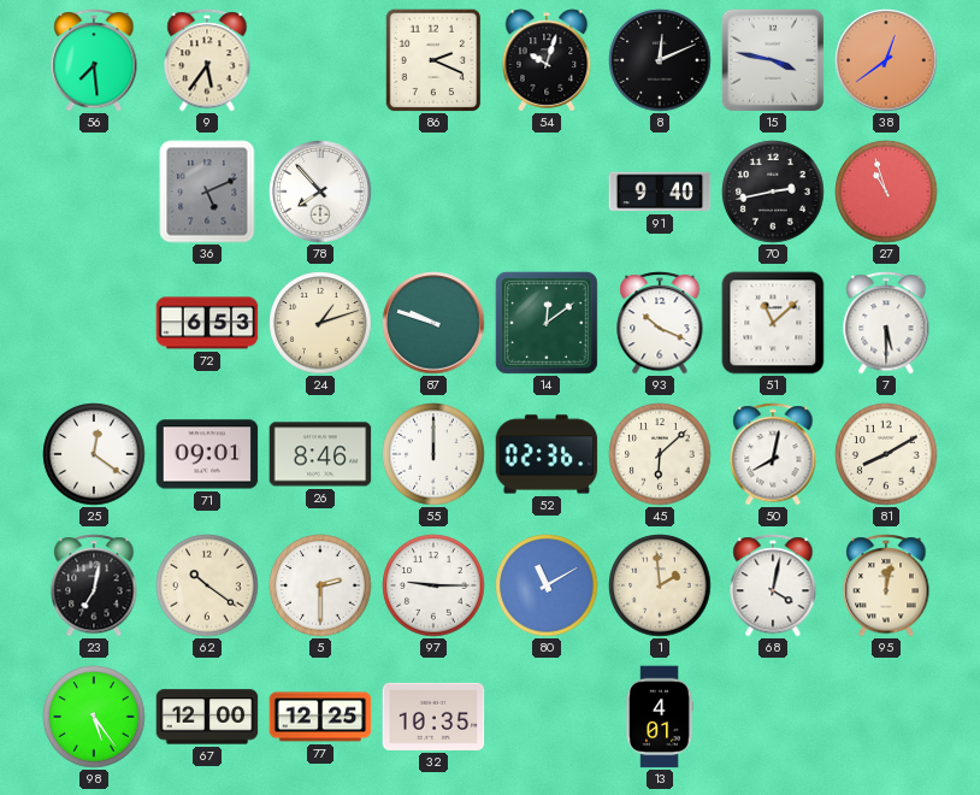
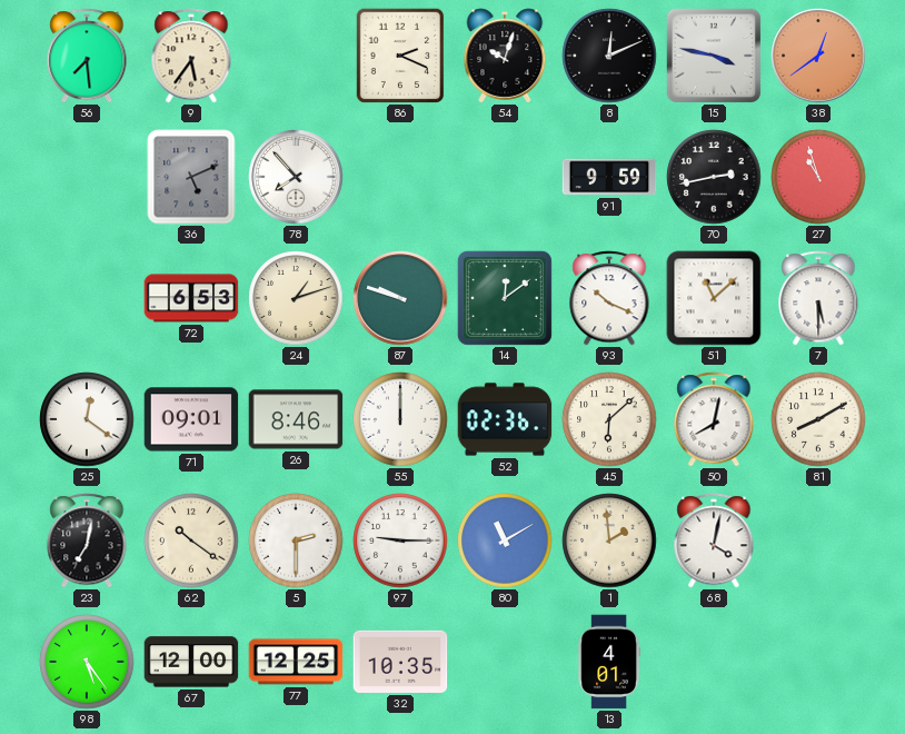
91: 9:40 -> 9:59 (609, 177)
95: 12:02 -> none (886, 585)
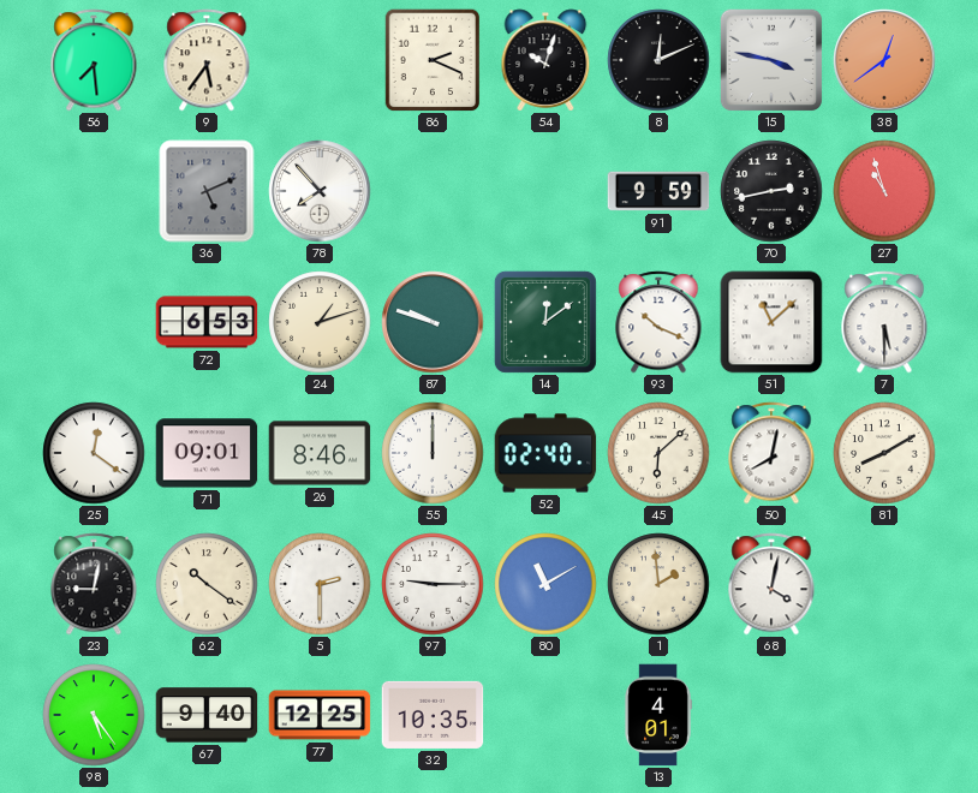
52: 02:36 -> 02:40 (545, 453)
23: 7:02 -> 9:02 (94, 584)
67: 12:00 -> 9:40 (207, 715)
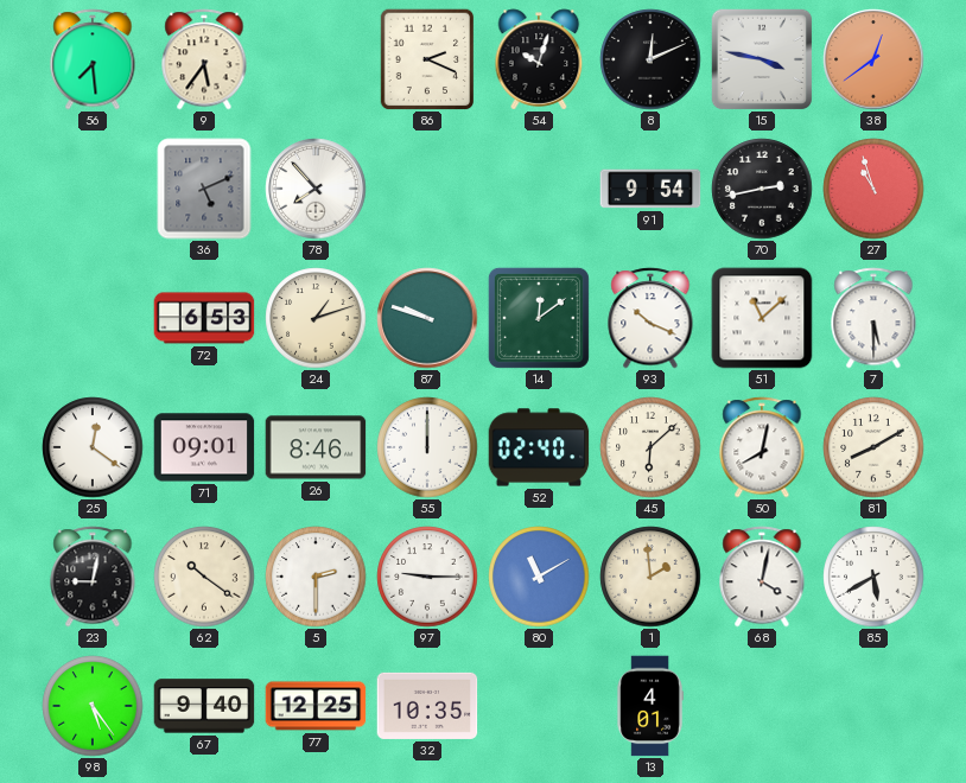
91: 9:59 -> 9:54 (650, 189)
85: none -> 5:40 (873, 577)
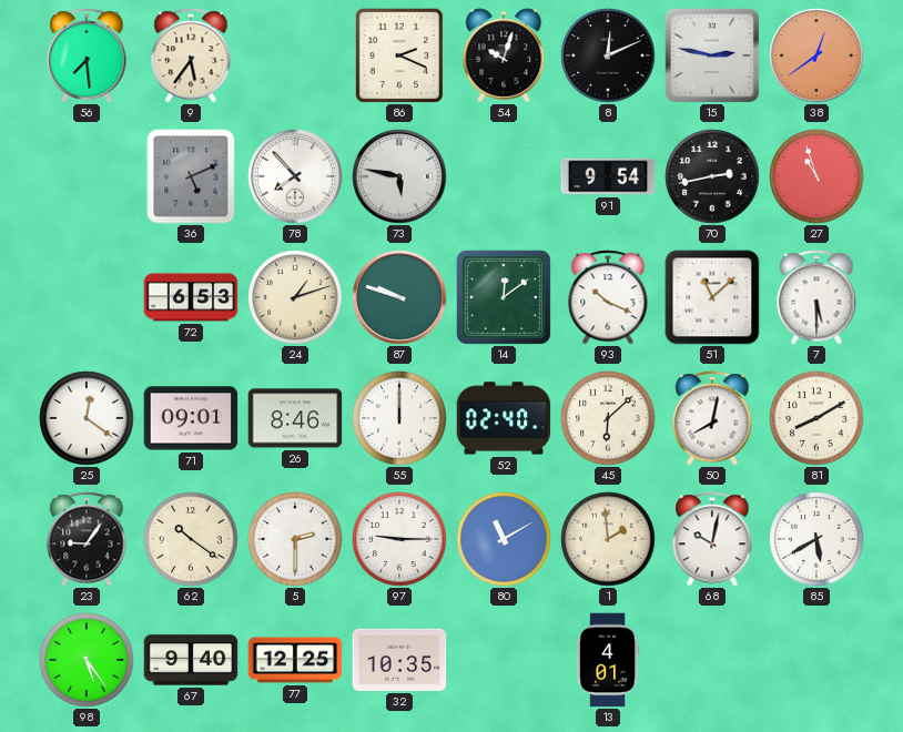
15: 3:47 -> 2:47 (711, 54)
73: none -> 5:47 (399, 176)
23: 9:02 -> 9:06 (87, 539)
68: 4:02 -> 10:02 (712, 539)
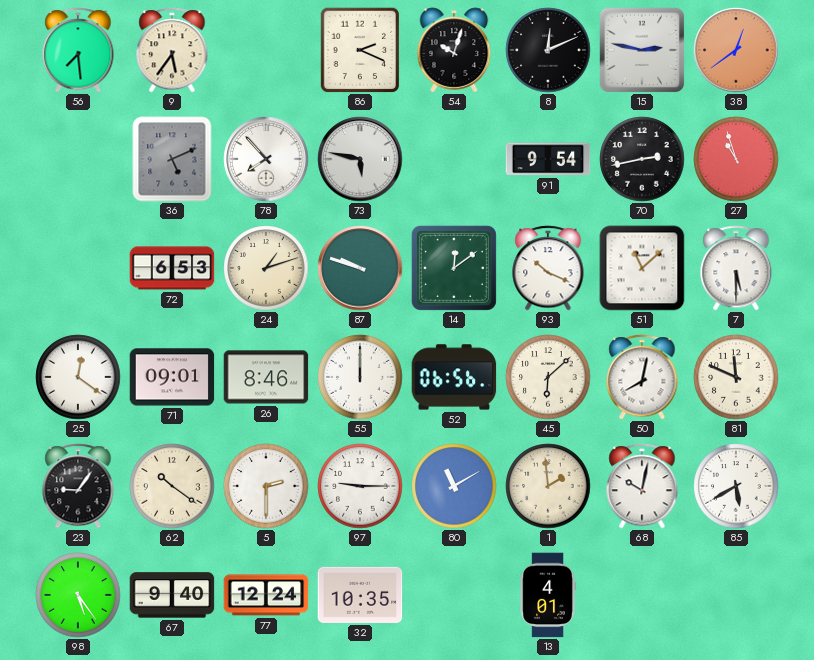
52: 02:40 -> 06:56 (454, 377)
81: 8:10 -> 11:49 (736, 377)
77: 12:25 -> 12:24 (266, 595)
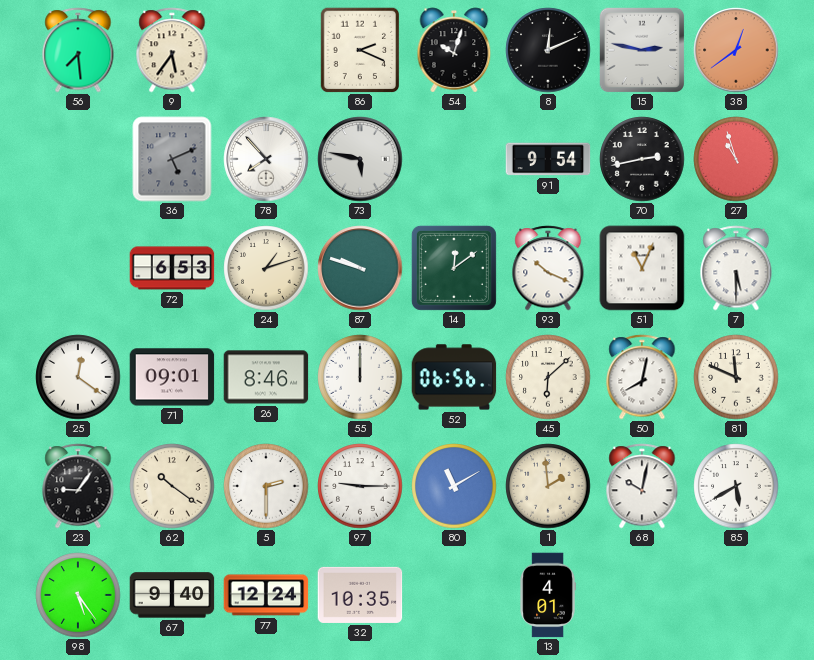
51: 11:08 -> 11:04 (642, 268)
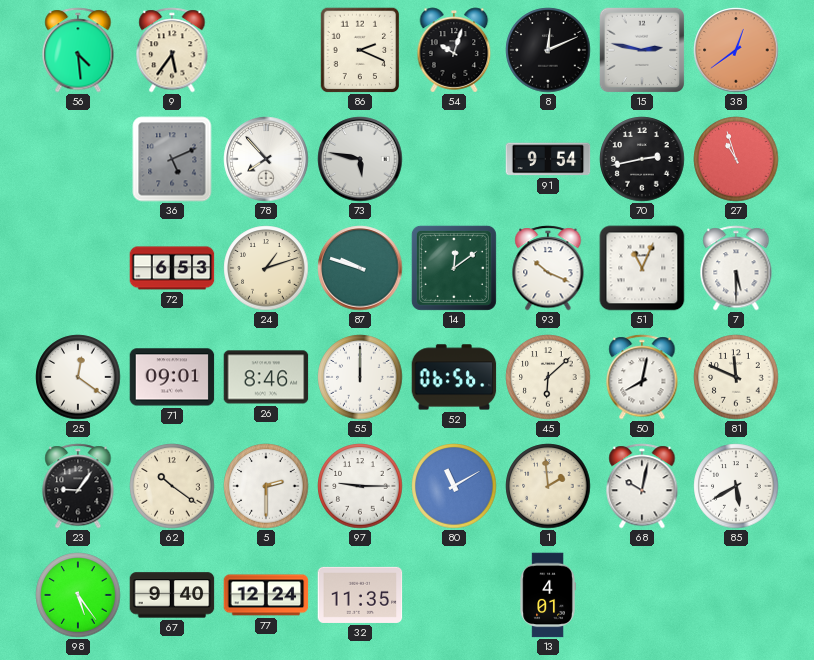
56: 7:29 -> 4:29 (78, 50)
32: 10:35 -> 11:35 (360, 595)
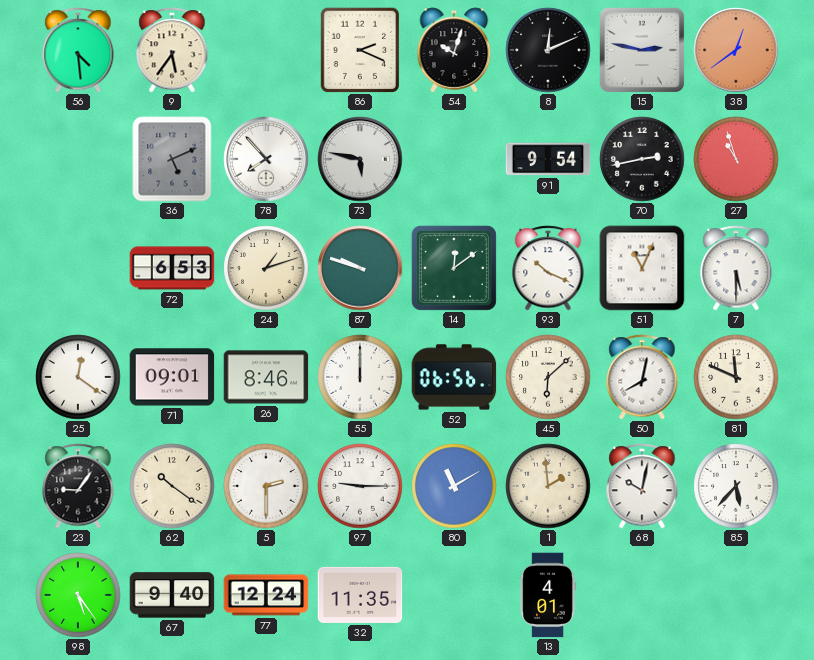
85: 5:40 -> 5:37 (736, 486)
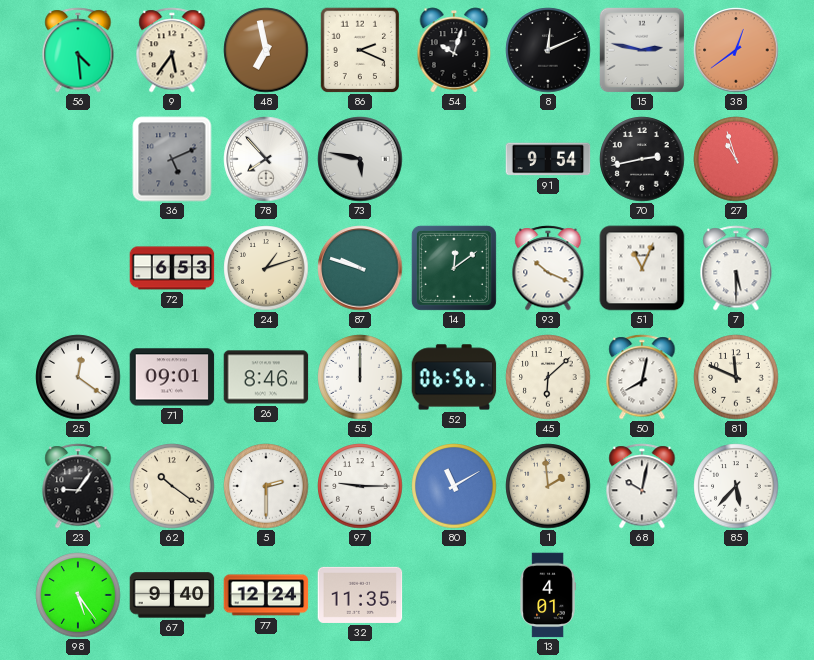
48: none -> 6:58 (266, 50)
